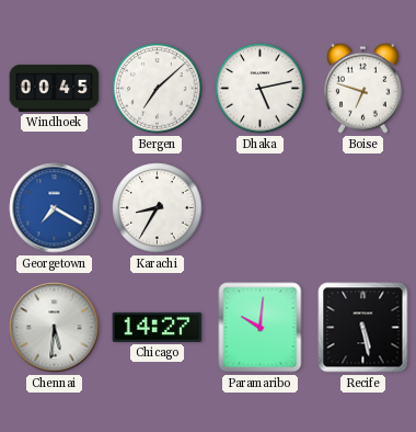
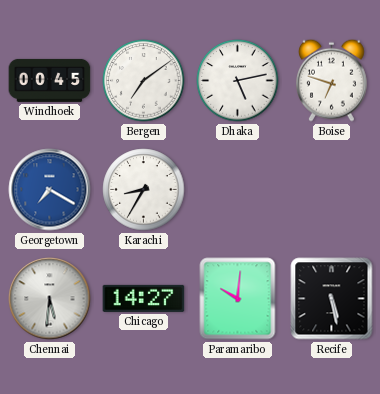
Bergen: 7:08 -> 7:09 (144, 81)
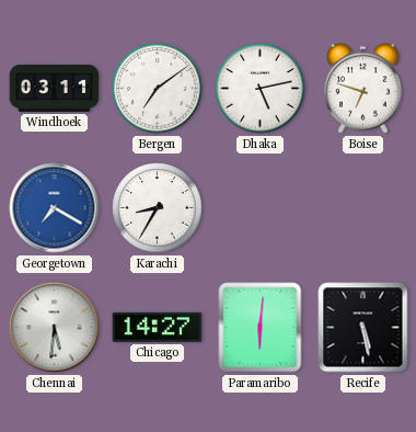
Windhoek: 00:45 -> 03:11 (55, 88)
Paramaribo: 10:01 -> 6:01 (261, 328)
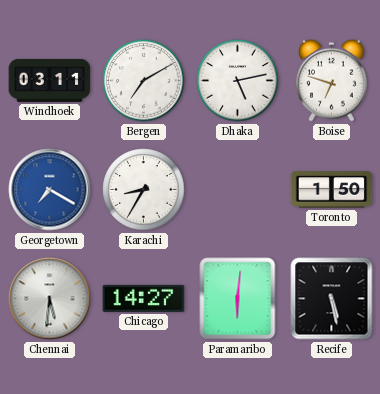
Bergen: 7:09 -> 7:10 (144, 81)
Toronto: none -> 1:50 (332, 190)
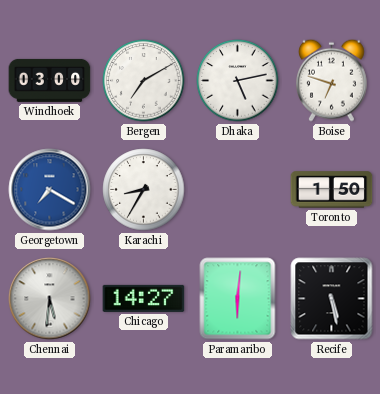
Windhoek: 03:11 -> 03:00 (50, 80)
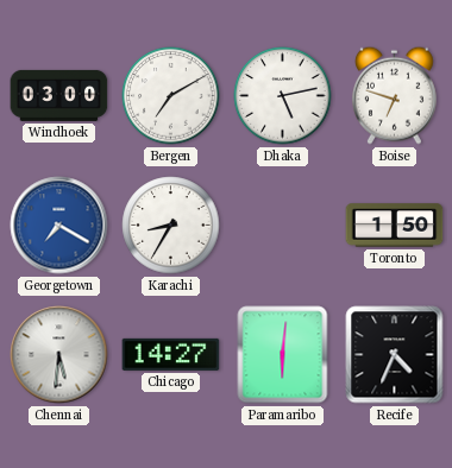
Recife: 5:28 -> 4:34 (395, 355)
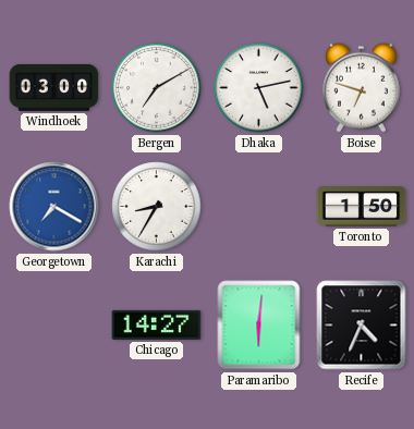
Chennai: 5:31 -> none (59, 355)
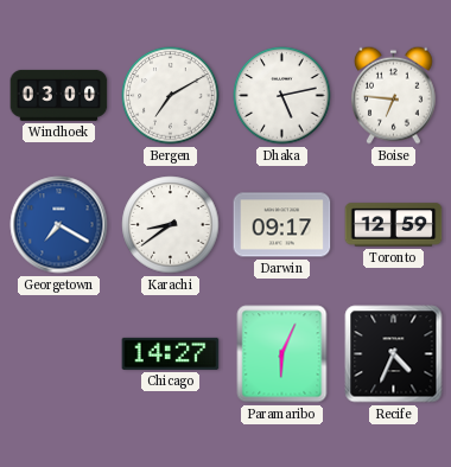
Boise: 6:48 -> 6:46 (394, 95)
Karachi: 8:35 -> 8:39 (171, 225)
Darwin: none -> 09:17 (282, 225)
Toronto: 1:50 -> 12:59 (394, 225)
Paramaribo: 6:01 -> 6:04 (282, 354)
